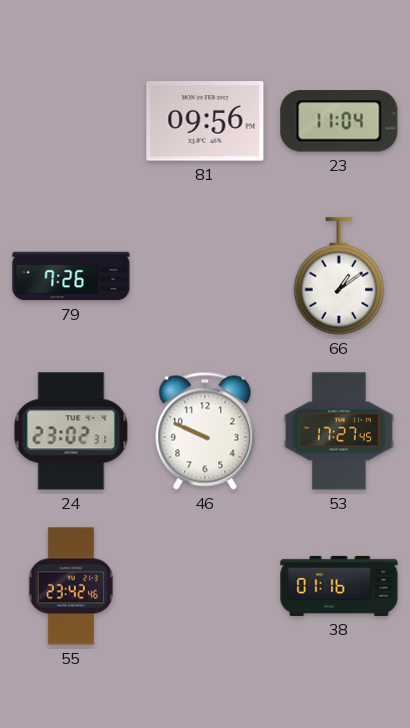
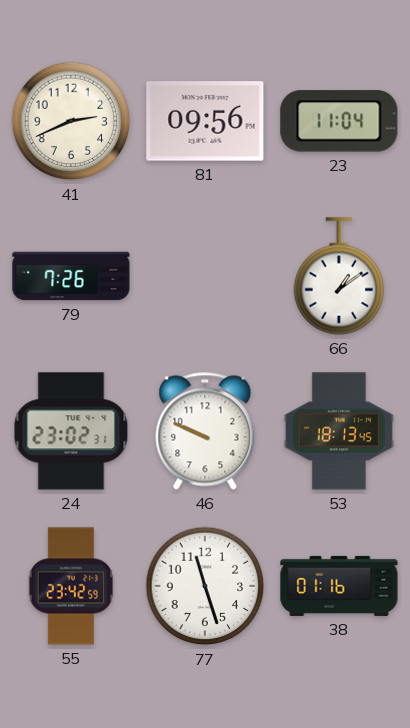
41: none -> 2:41 (71, 121)
53: 17:27 -> 18:13 (339, 431)
55: 23:42:46 -> 23:42:59 (71, 586)
77: none -> 11:27 (205, 586)
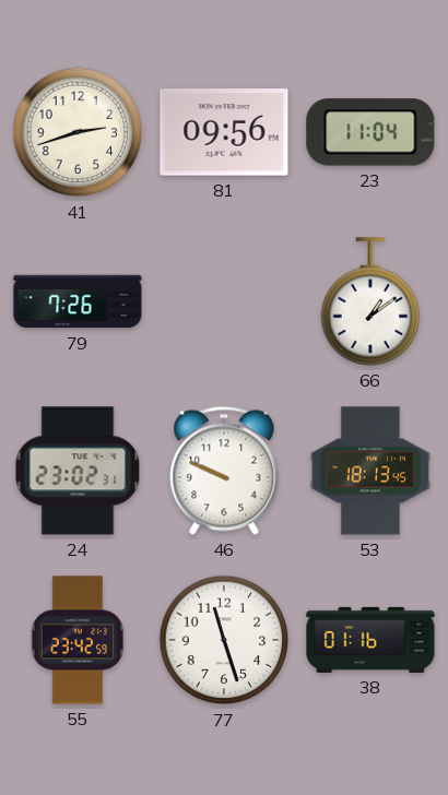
41: 2:41 -> 2:42 (78, 132)
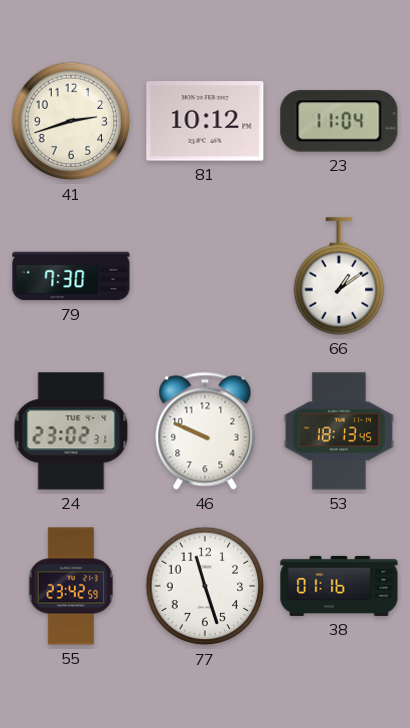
81: 09:56 -> 10:12 (205, 121)
79: 7:26 -> 7:30 (71, 276)
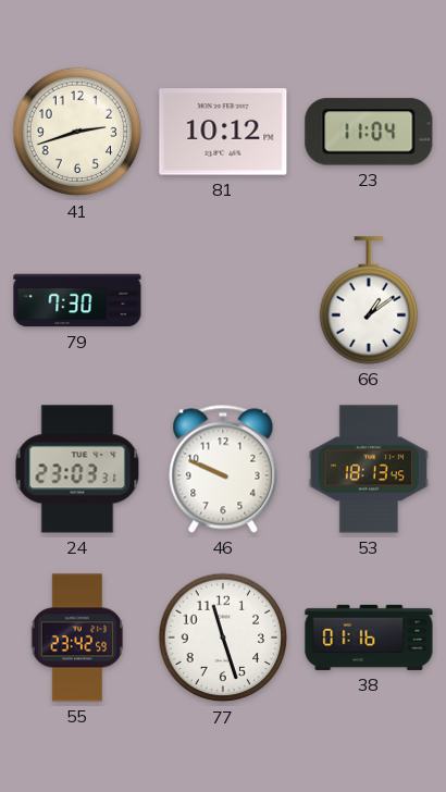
24: 23:02 -> 23:03 (77, 469)
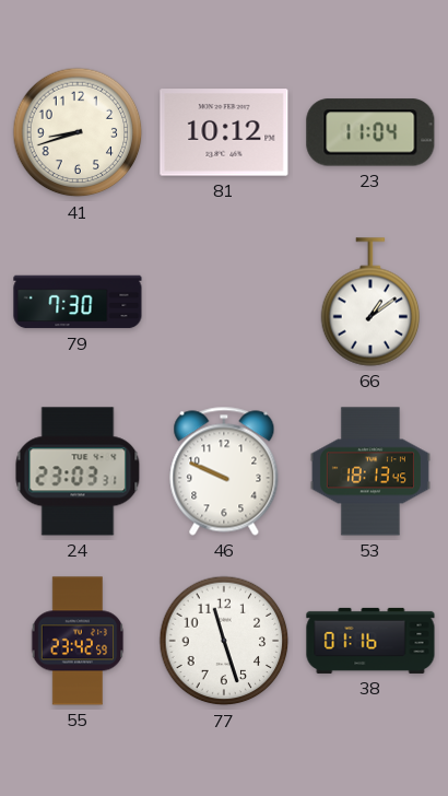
41: 2:42 -> 8:42 (78, 132)
